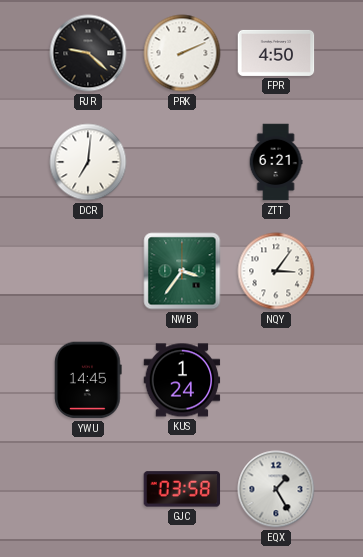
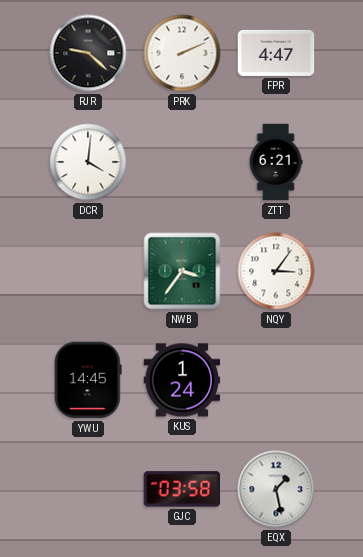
FPR: 4:50 -> 4:47 (276, 53)
DCR: 7:01 -> 4:01 (88, 162)
EQX: 1:25 -> 1:28 (276, 489)
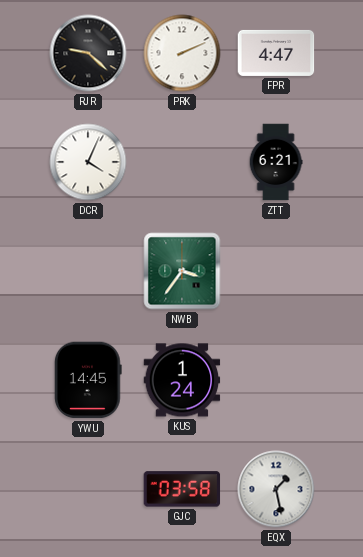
DCR: 4:01 -> 4:04 (88, 162)
NQY: 3:06 -> none (276, 271)
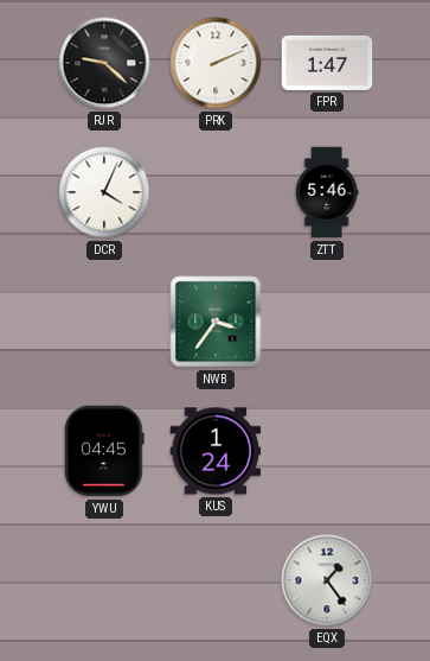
FPR: 4:47 -> 1:47 (327, 63)
ZTT: 6:21 -> 5:46 (327, 192)
YWU: 14:45 -> 04:45 (105, 451)
GJC: 03:58 -> none (182, 489)
EQX: 1:28 -> 1:24 (327, 580)
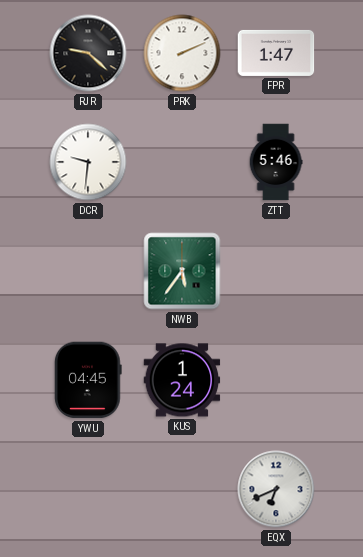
DCR: 4:04 -> 9:31 (88, 162)
NWB: 3:36 -> 5:36 (182, 271)
EQX: 1:24 -> 6:41 (276, 489)
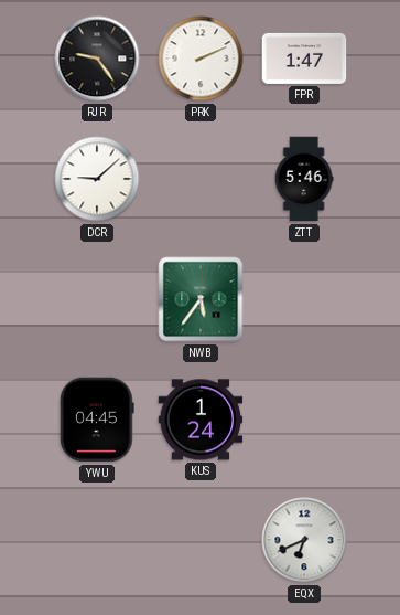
RJR: 9:22 -> 9:24 (97, 59)
DCR: 9:31 -> 9:08 (97, 179)
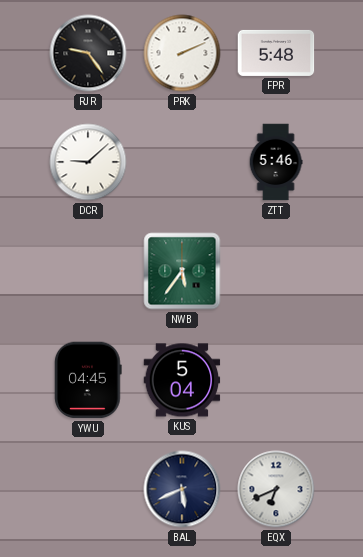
FPR: 1:47 -> 5:48 (276, 53)
KUS: 1:24 -> 5:04 (182, 380)
BAL: none -> 5:41 (182, 489)
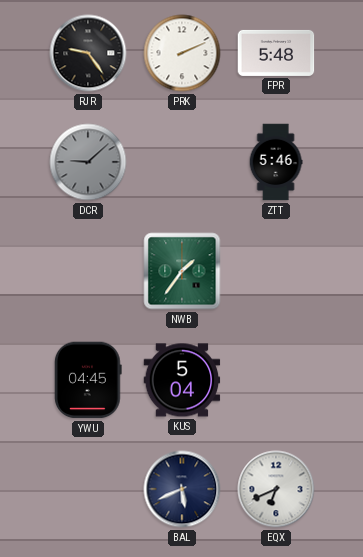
DCR dial: white -> grey (88, 162)
NWB: 5:36 -> 1:36 (182, 271)
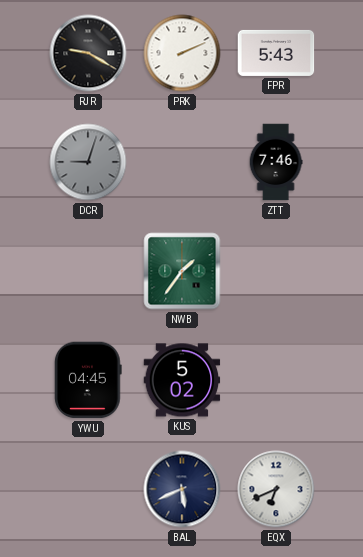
RJR: 9:24 -> 9:20 (88, 53)
FPR: 5:48 -> 5:43 (276, 53)
DCR: 9:08 -> 9:03 (88, 162)
ZTT: 5:46 -> 7:46 (276, 162)
KUS: 5:04 -> 5:02 (182, 380)
